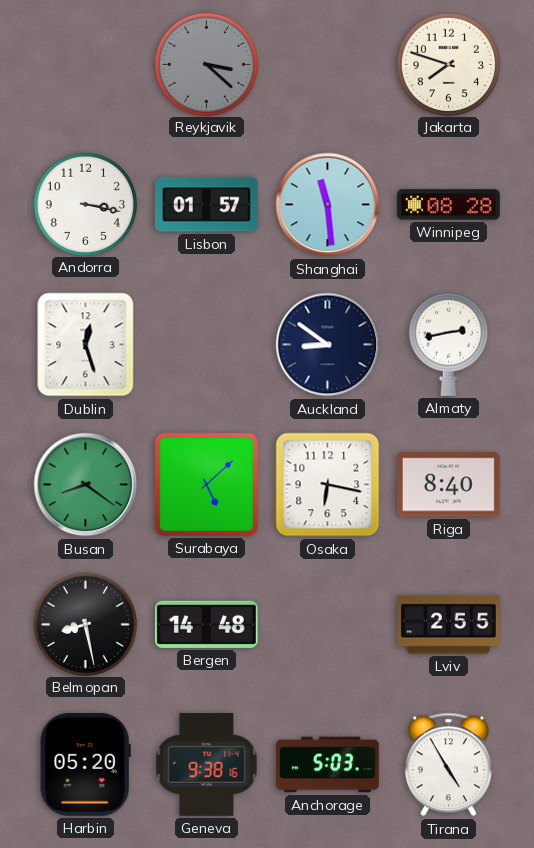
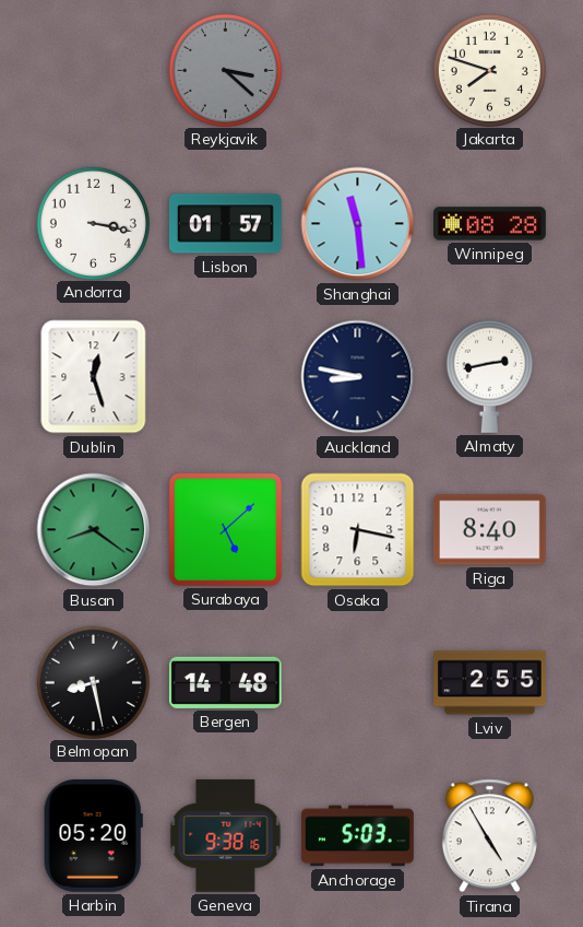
Auckland: 8:51 -> 8:47 (358, 377)
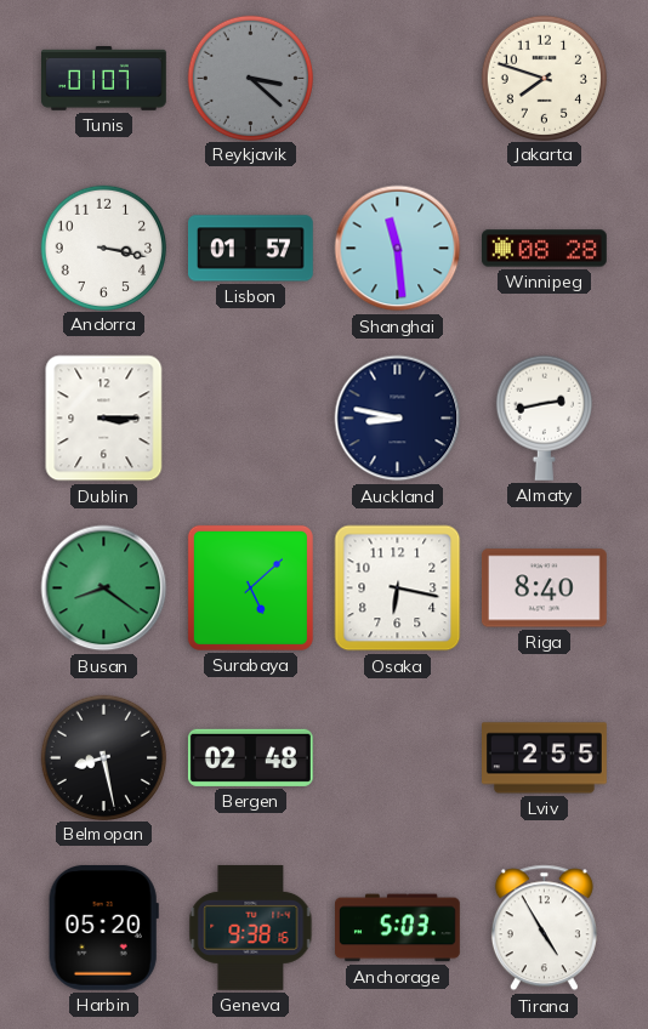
Tunis: none -> 01:07 (104, 79)
Dublin: 12:27 -> 3:15 (104, 419)
Bergen: 14:48 -> 02:48 (250, 757)
